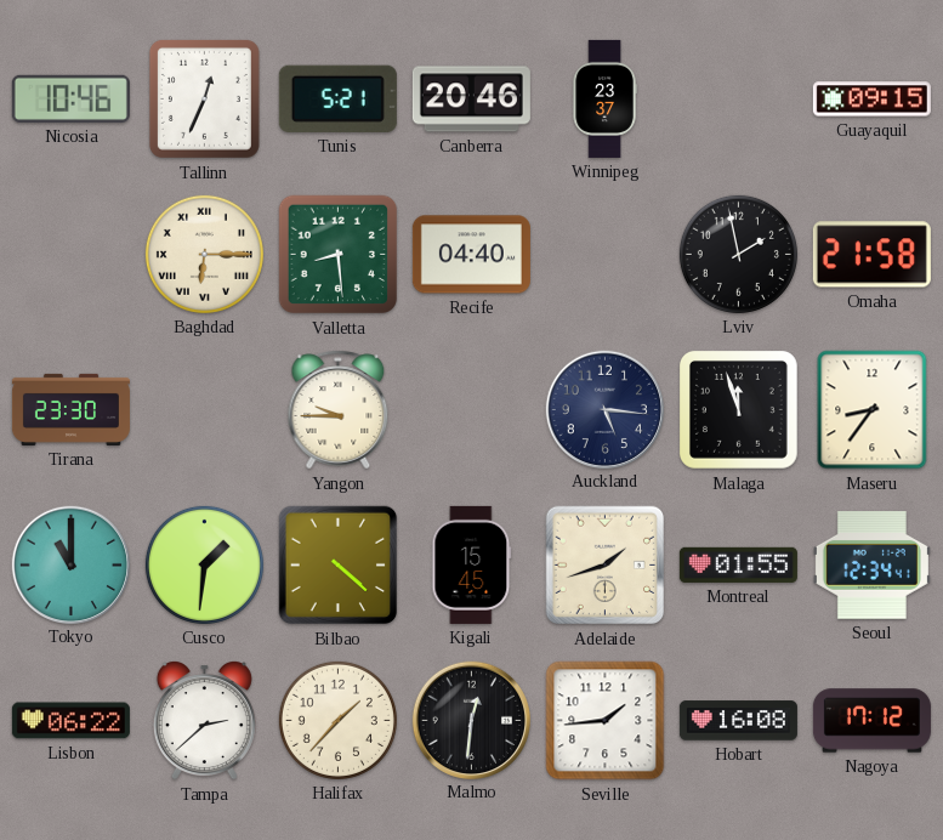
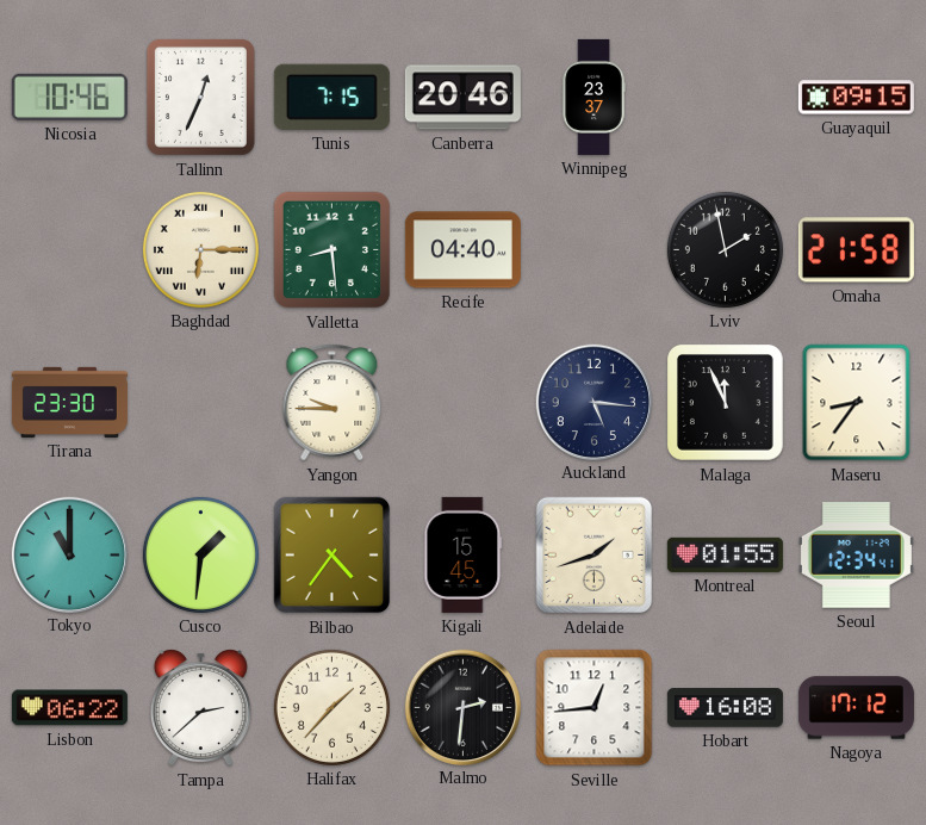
Tunis: 5:21 -> 7:15 (331, 97)
Malaga: 11:57 -> 11:56 (726, 403)
Bilbao: 4:22 -> 4:36 (333, 556)
Malmo: 12:31 -> 2:31 (462, 707)
Seville: 1:44 -> 12:44 (595, 708)
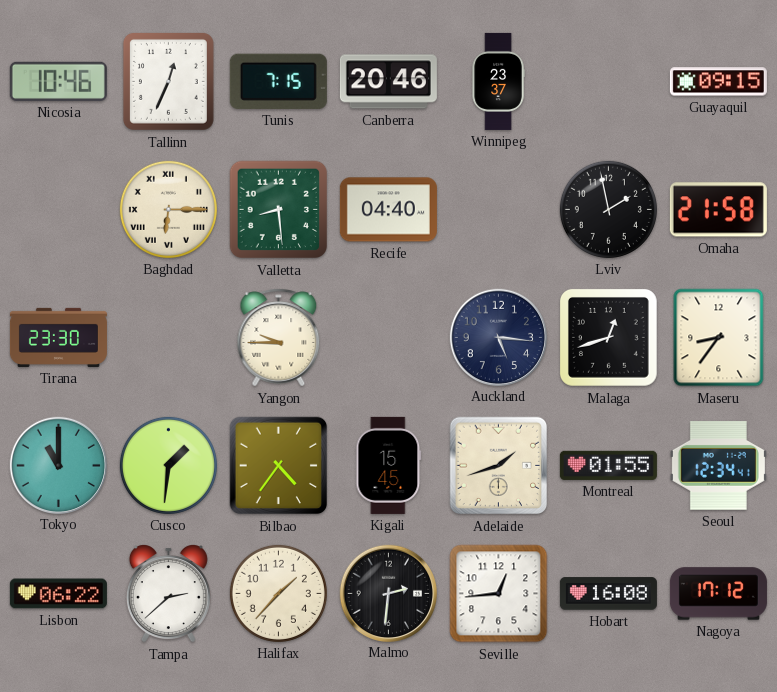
Malaga: 11:56 -> 12:42 (609, 338)
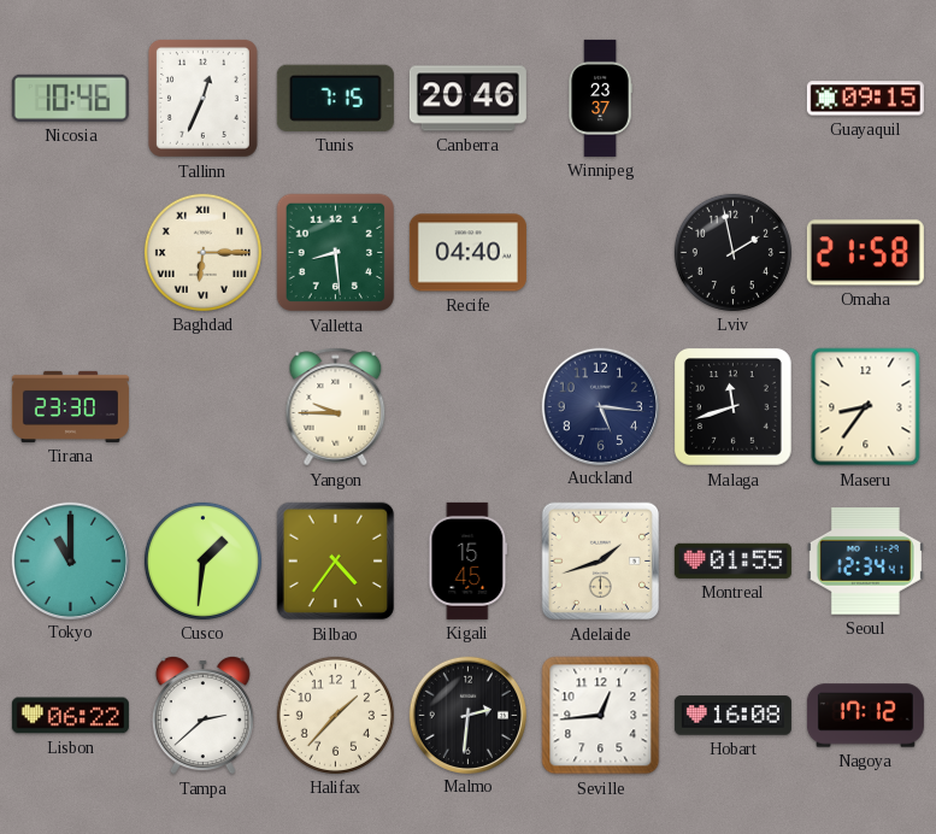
Malaga: 12:42 -> 11:42 (734, 407)
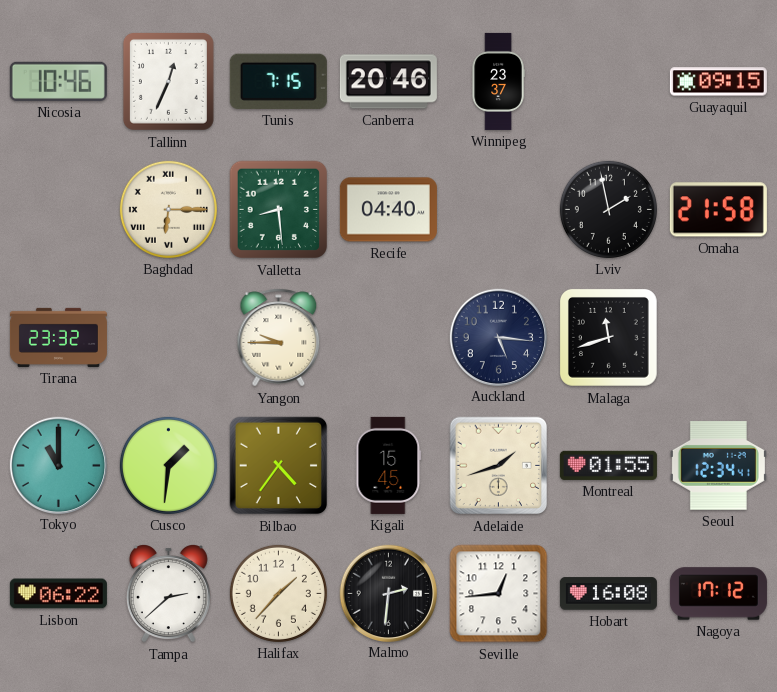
Tirana: 23:30 -> 23:32 (58, 337)
Maseru: 8:36 -> none (866, 407)
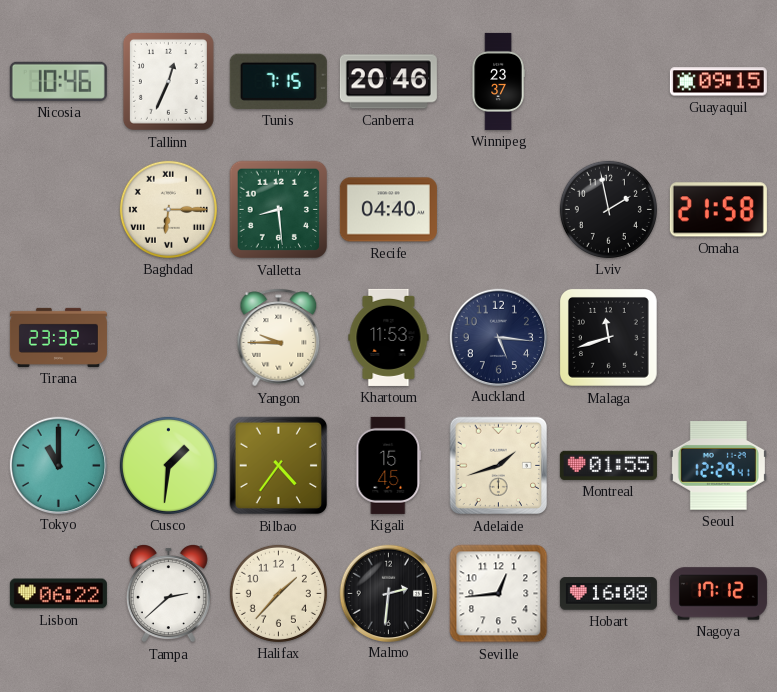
Khartoum: none -> 11:53 (389, 337)
Seoul: 12:34 -> 12:29 (718, 466)
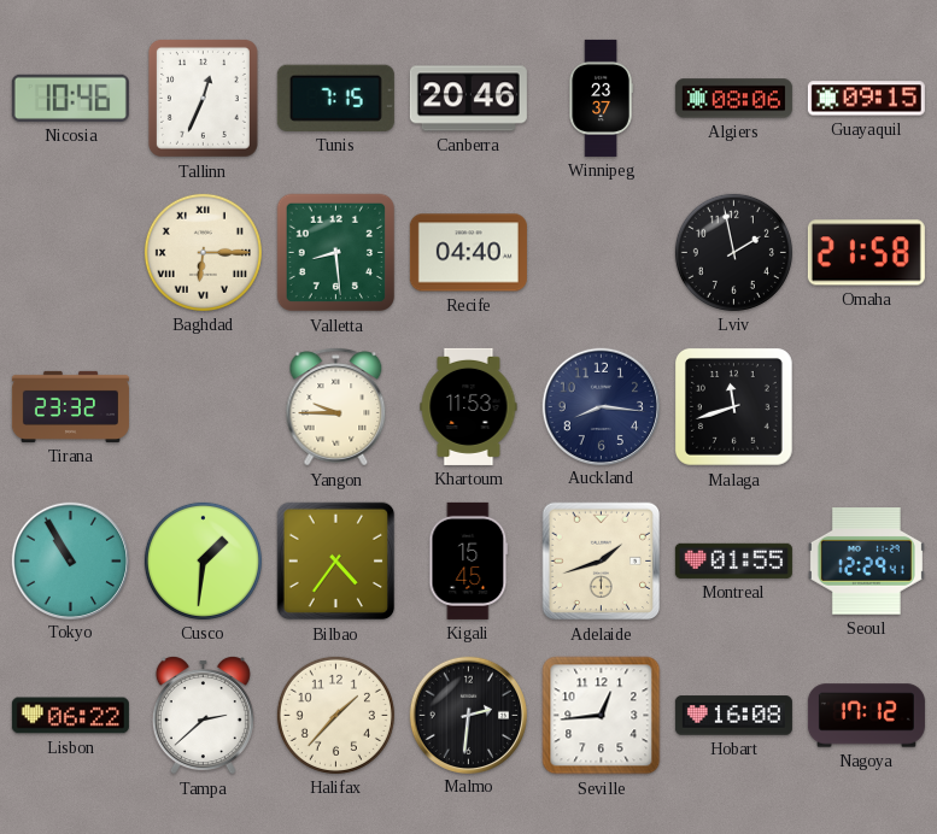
Algiers: none -> 08:06 (733, 99)
Auckland: 5:16 -> 8:16 (601, 406)
Tokyo: 11:00 -> 10:55 (70, 560)
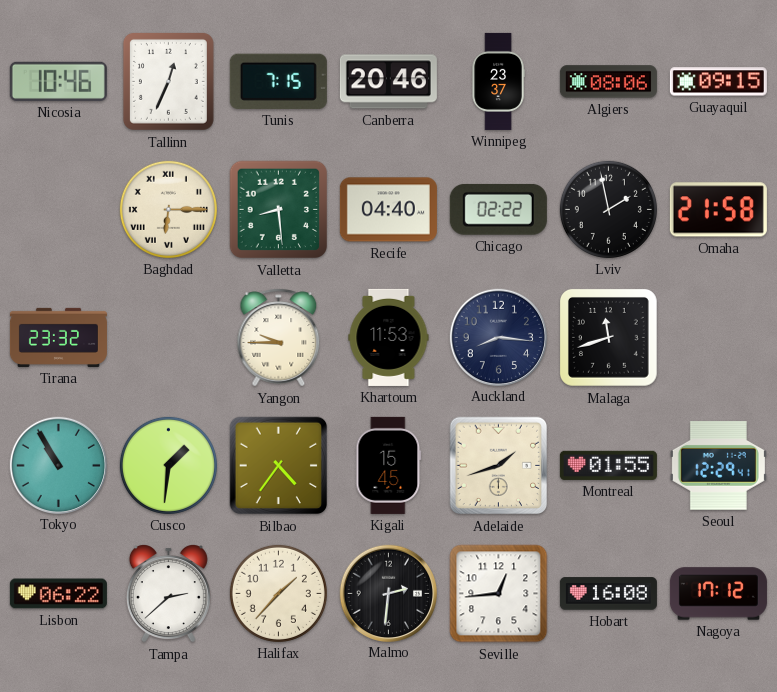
Chicago: none -> 02:22 (498, 209)
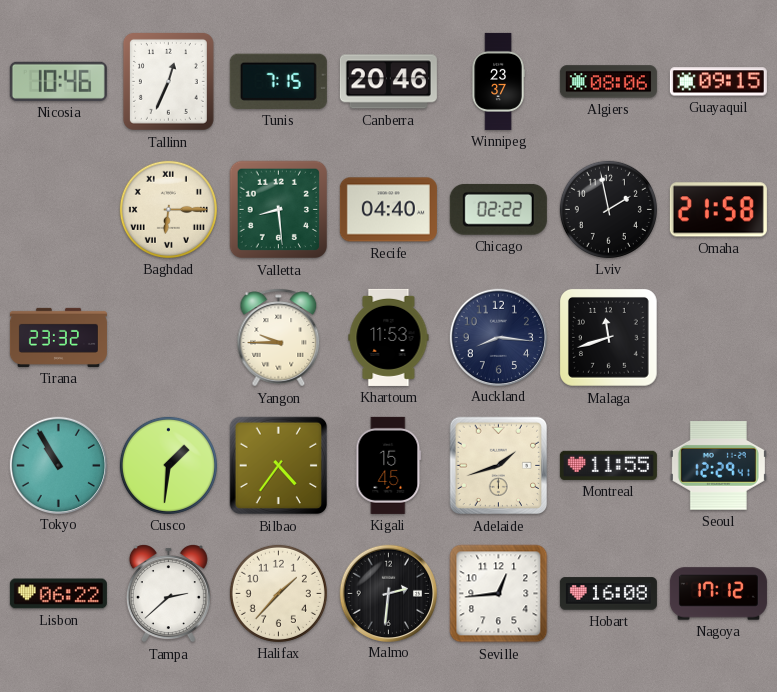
Montreal: 01:55 -> 11:55 (608, 465)
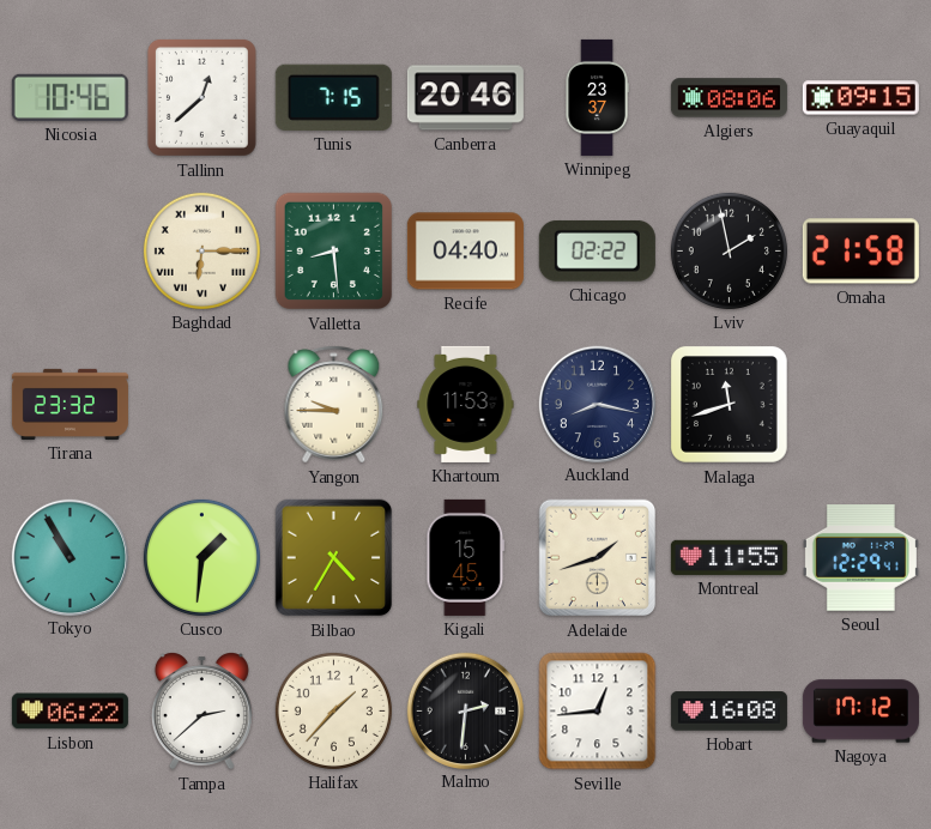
Tallinn: 12:34 -> 12:38 (201, 97)
Auckland: 8:16 -> 8:17 (597, 404)
Bilbao: 4:36 -> 4:35 (334, 558)
